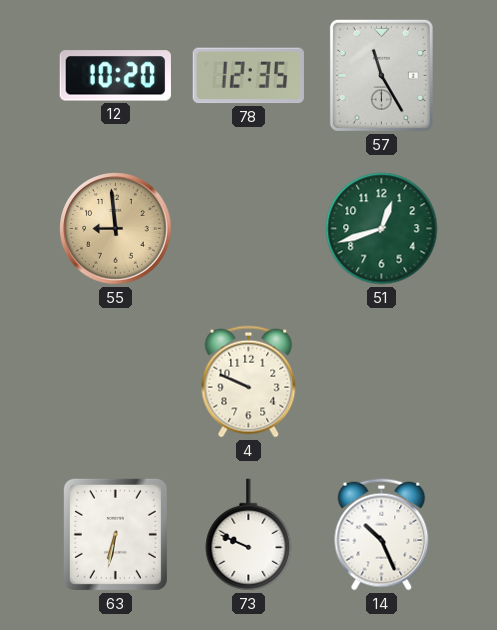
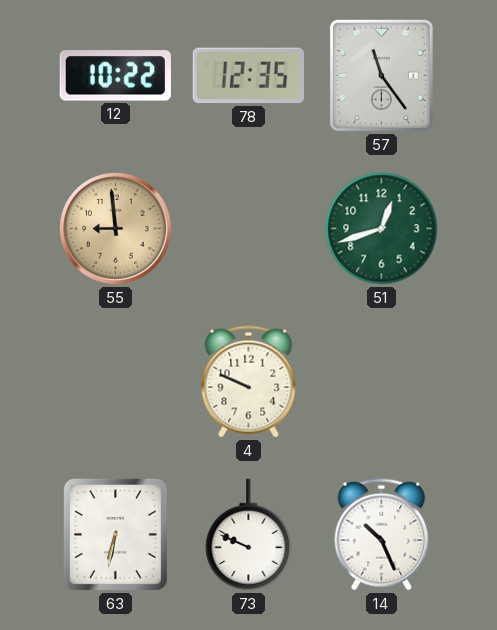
12: 10:20 -> 10:22 (115, 76)
57: 11:25 -> 11:24 (381, 75)
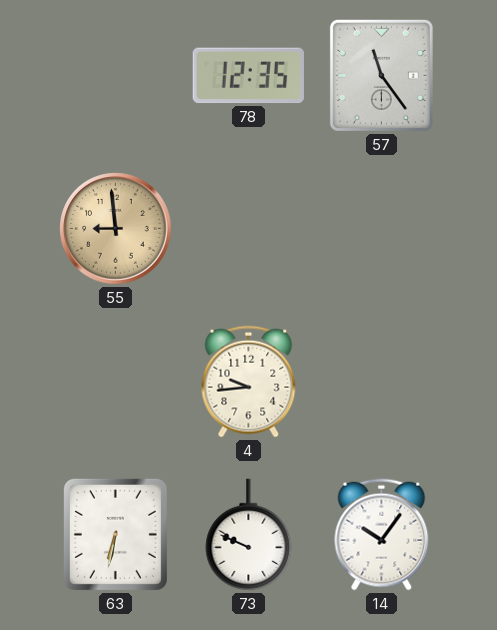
12: 10:22 -> none (115, 76)
51: 12:42 -> none (382, 229)
4: 9:49 -> 9:44 (249, 382)
14: 10:26 -> 10:06 (382, 535)
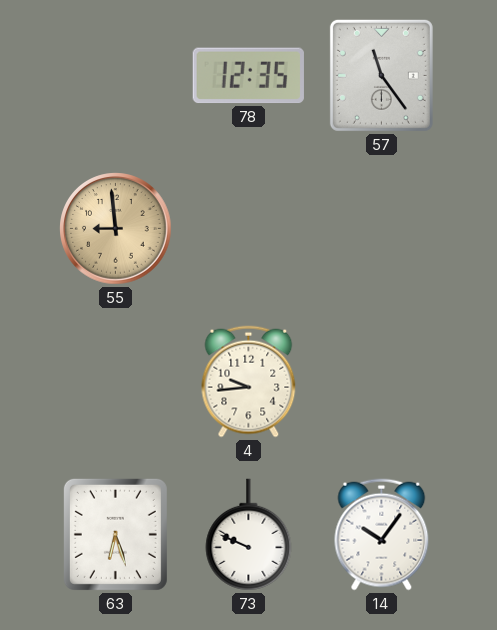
63: 6:32 -> 6:27 (115, 534)
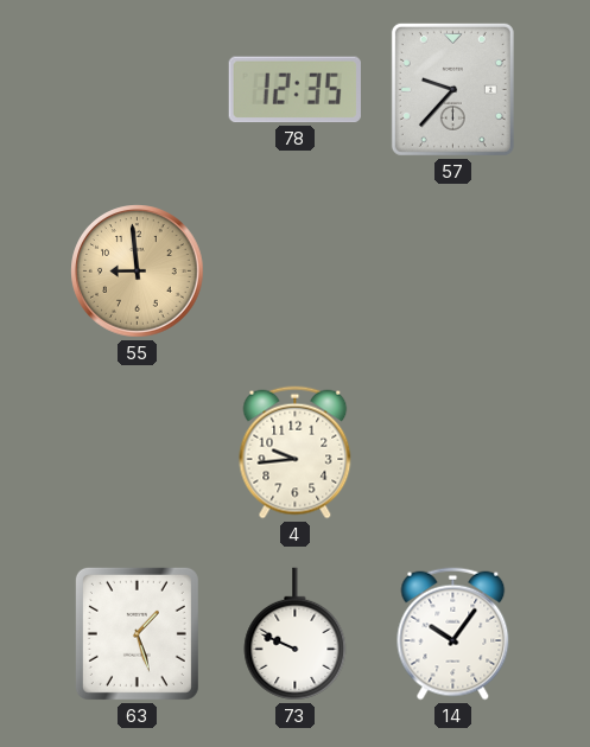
57: 11:24 -> 9:37 (452, 89)
63: 6:27 -> 1:27 (137, 633)
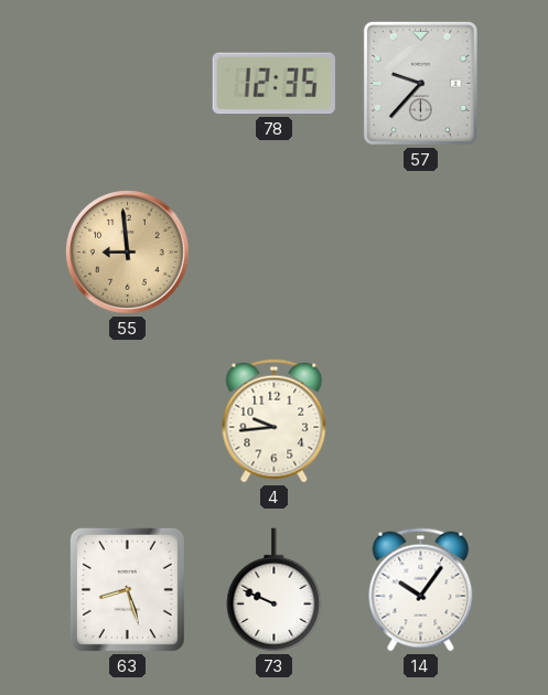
63: 1:27 -> 8:27 (127, 589)
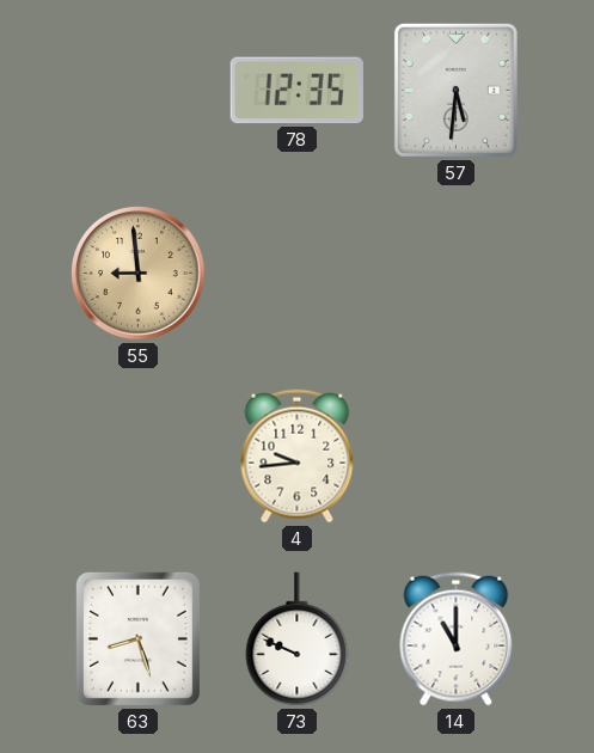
57: 9:37 -> 5:31 (455, 90)
14: 10:06 -> 11:00 (457, 639)
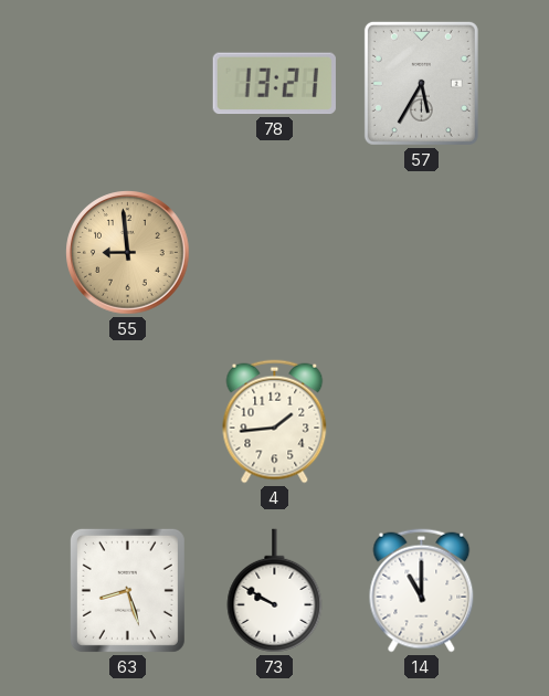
78: 12:35 -> 13:21 (274, 84)
57: 5:31 -> 5:35 (421, 83)
4: 9:44 -> 1:44 (275, 422)
73: 9:49 -> 9:50 (275, 591)
